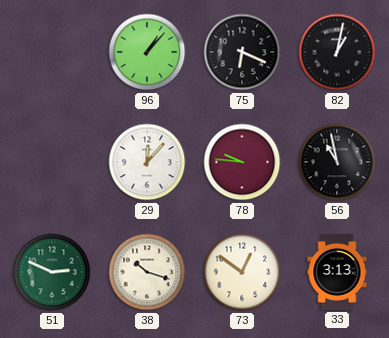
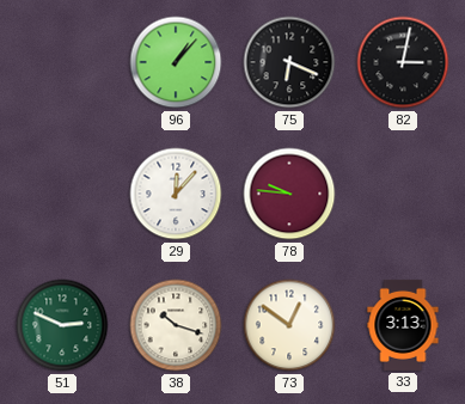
82: 1:02 -> 3:02 (403, 62)
56: 10:58 -> none (337, 162)
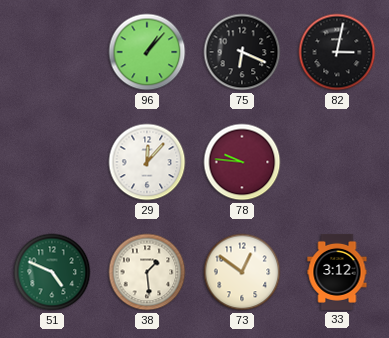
51: 2:49 -> 4:49 (52, 272)
38: 10:18 -> 1:29 (147, 272)
33: 3:13 -> 3:12 (337, 272)
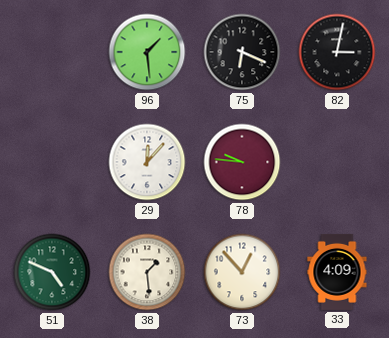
96: 1:07 -> 1:29 (147, 52)
73: 12:51 -> 12:53 (242, 272)
33: 3:12 -> 4:09 (337, 272)
